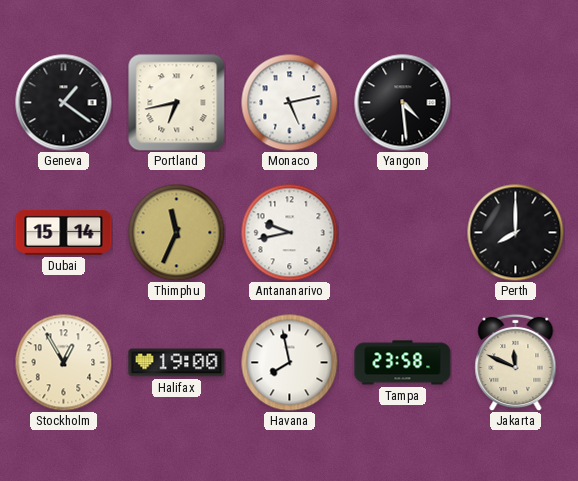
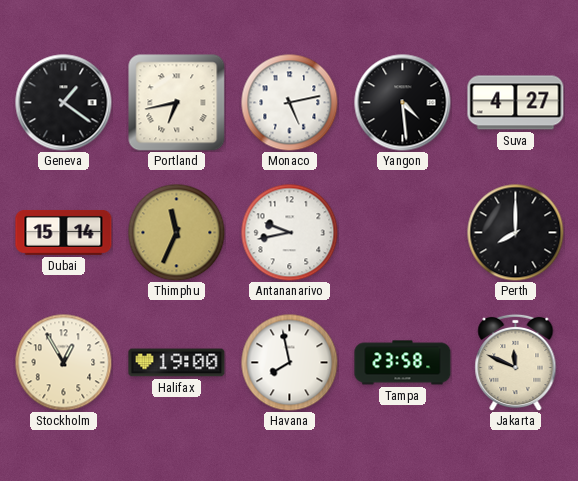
Suva: none -> 4:27 (516, 103)
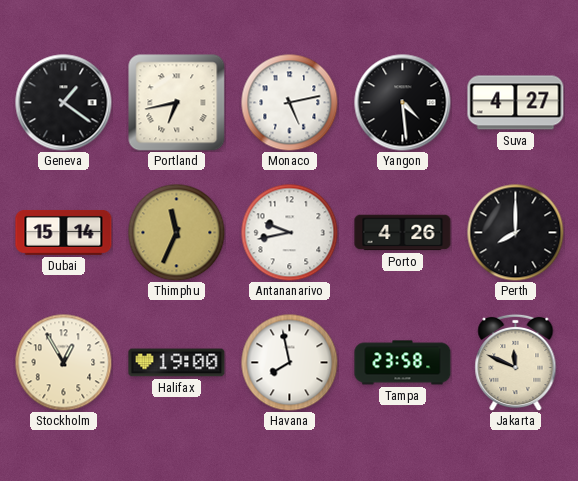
Porto: none -> 4:26 (403, 233)
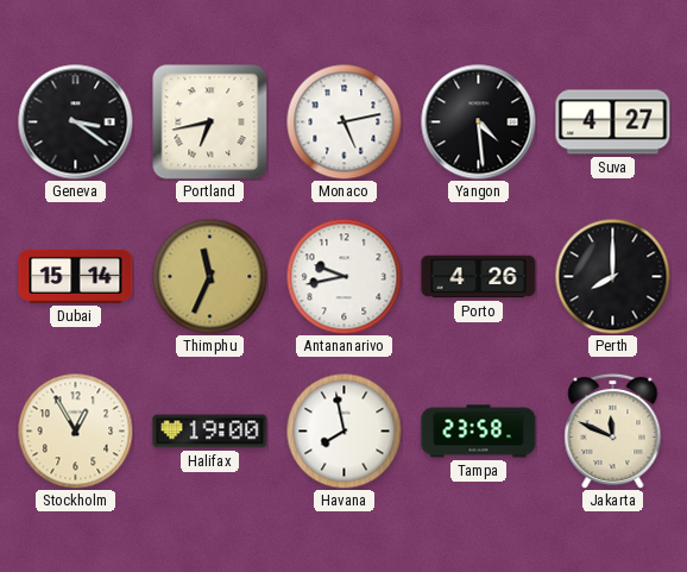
Geneva: 1:21 -> 3:21 (76, 122)
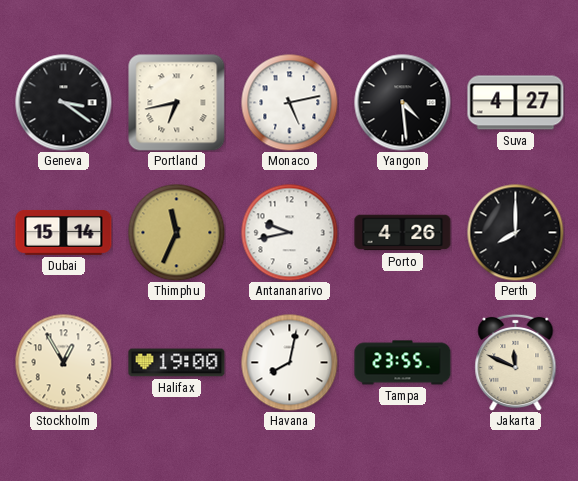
Havana: 7:58 -> 8:02 (289, 362)
Tampa: 23:58 -> 23:55 (403, 363)
